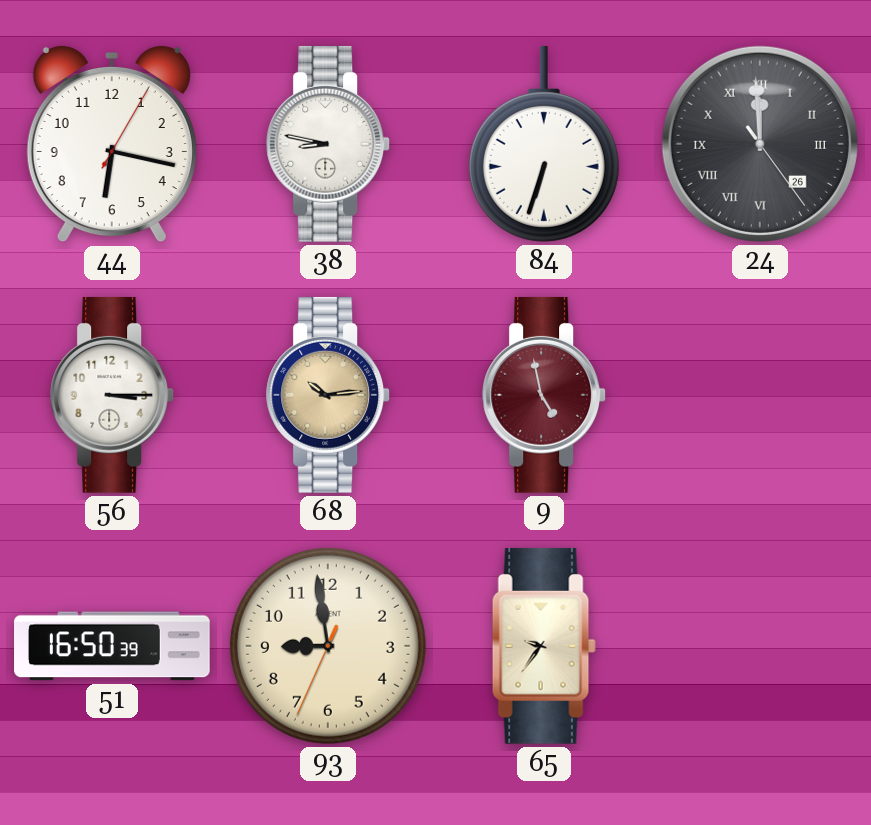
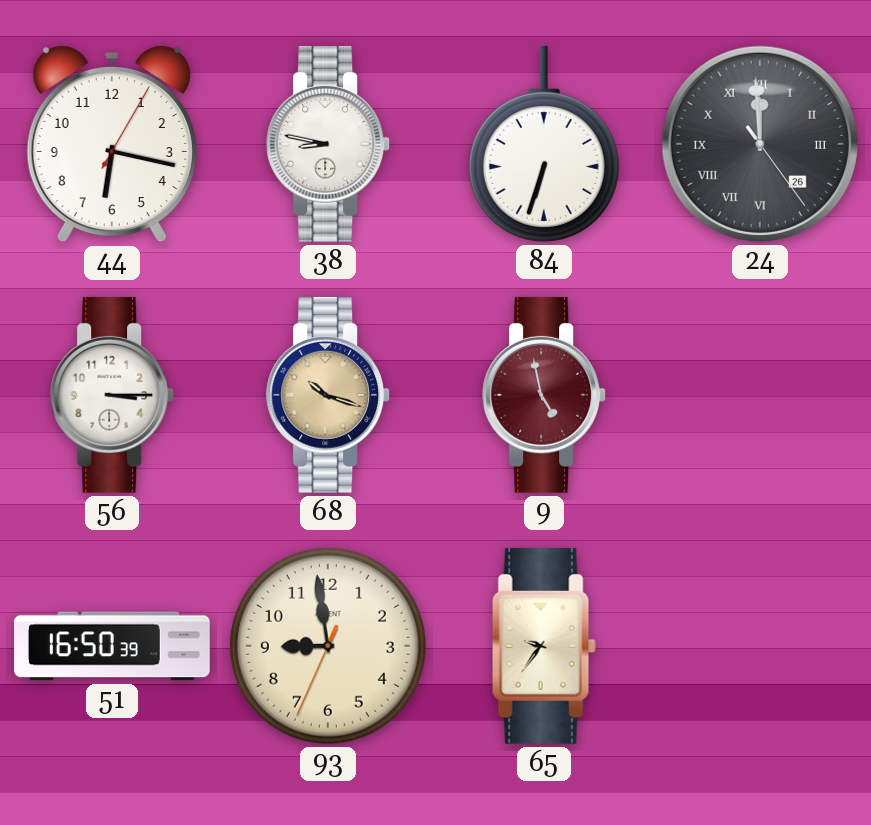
68: 10:14 -> 10:18 (329, 395)
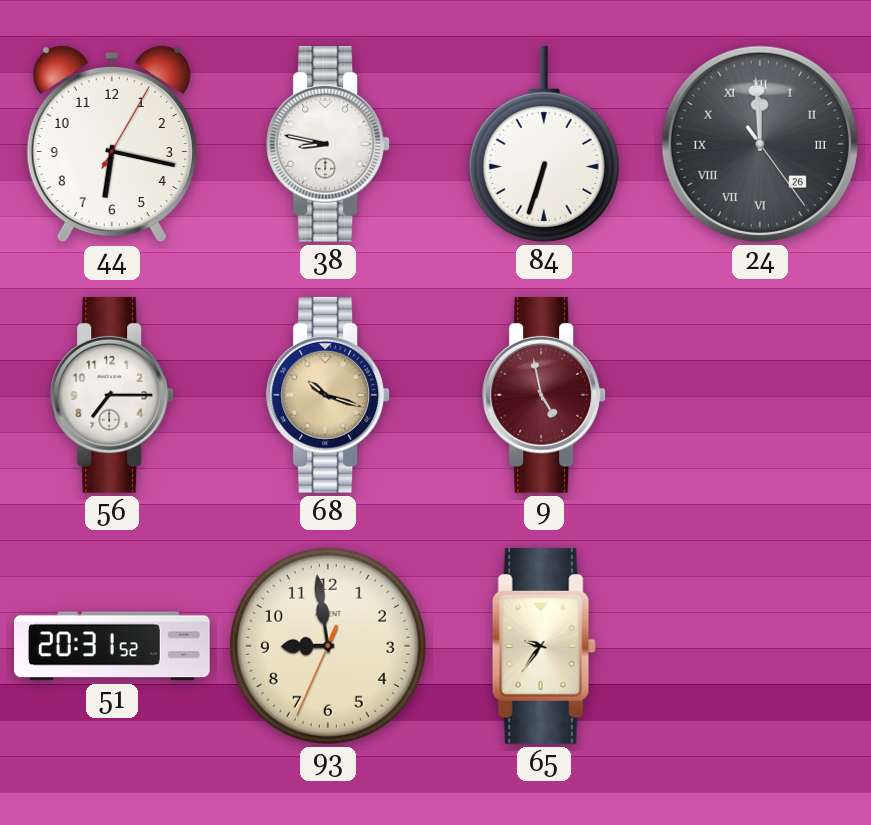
56: 3:15 -> 7:15 (113, 395)
51: 16:50 -> 20:31 (112, 646)
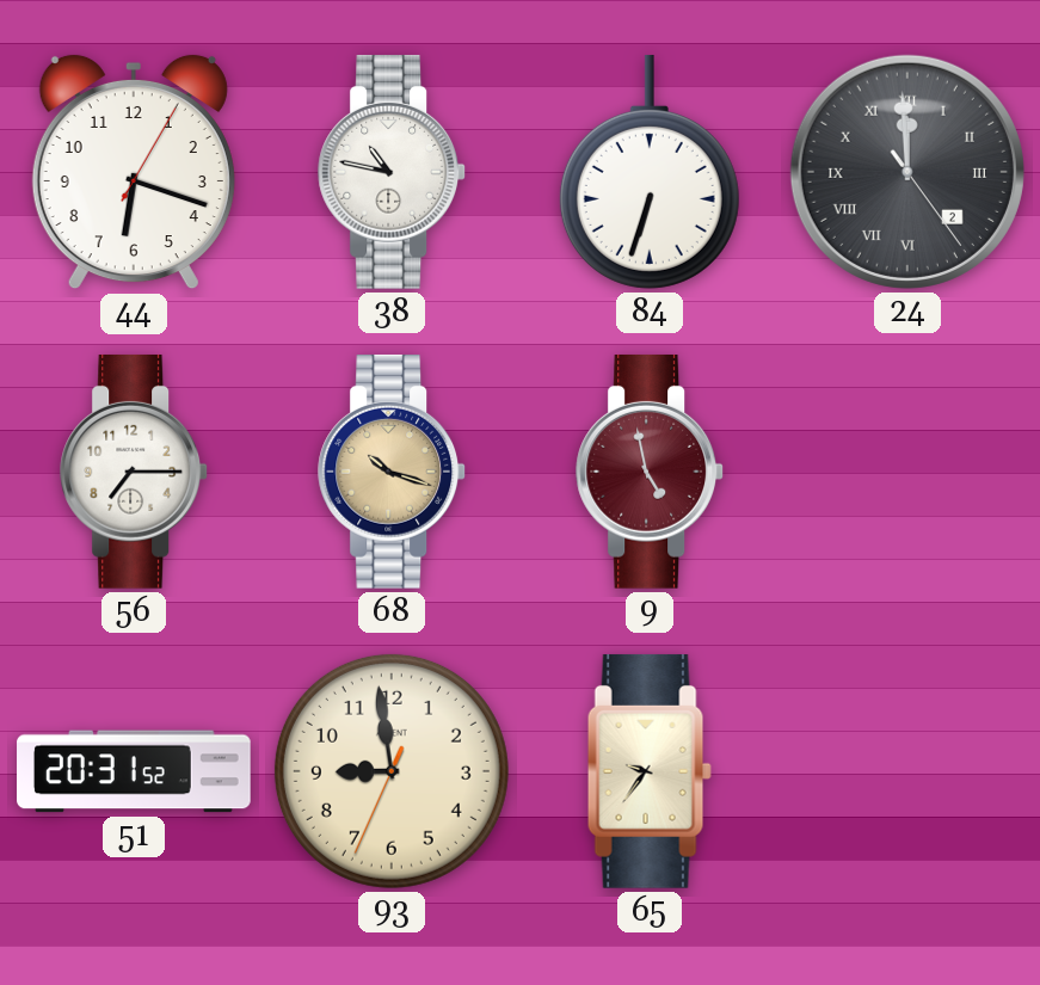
44: 6:17 -> 6:18 (134, 172)
38: 8:47 -> 10:47 (393, 172)
24 date: 26 -> 2 (907, 172)
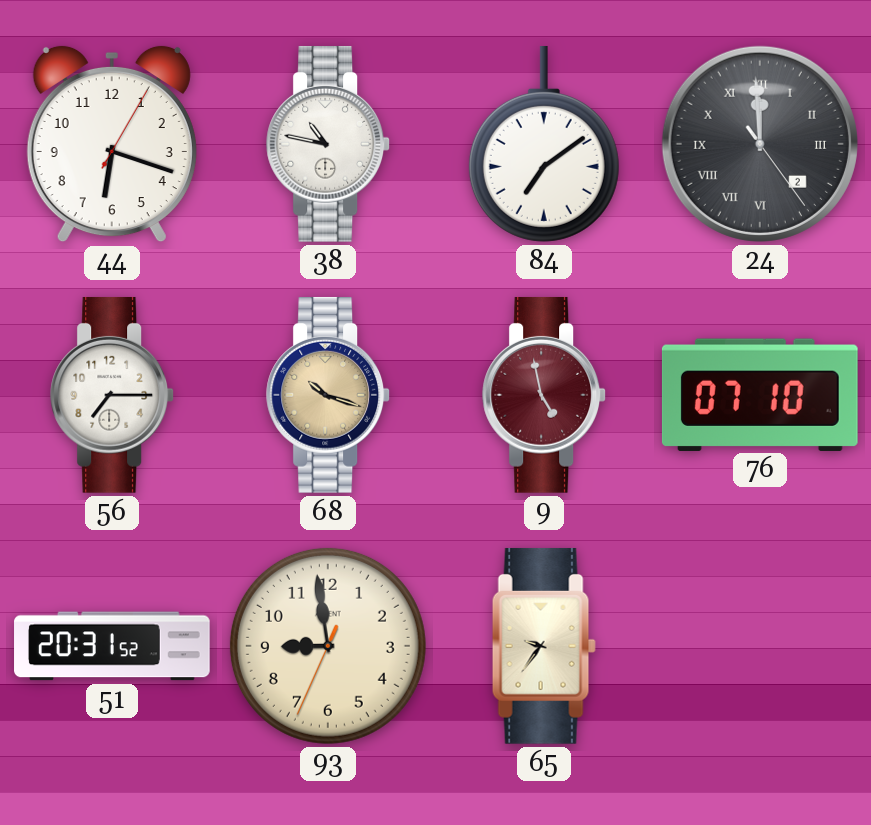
84: 6:33 -> 7:09 (544, 144)
76: none -> 07:10 (760, 394)
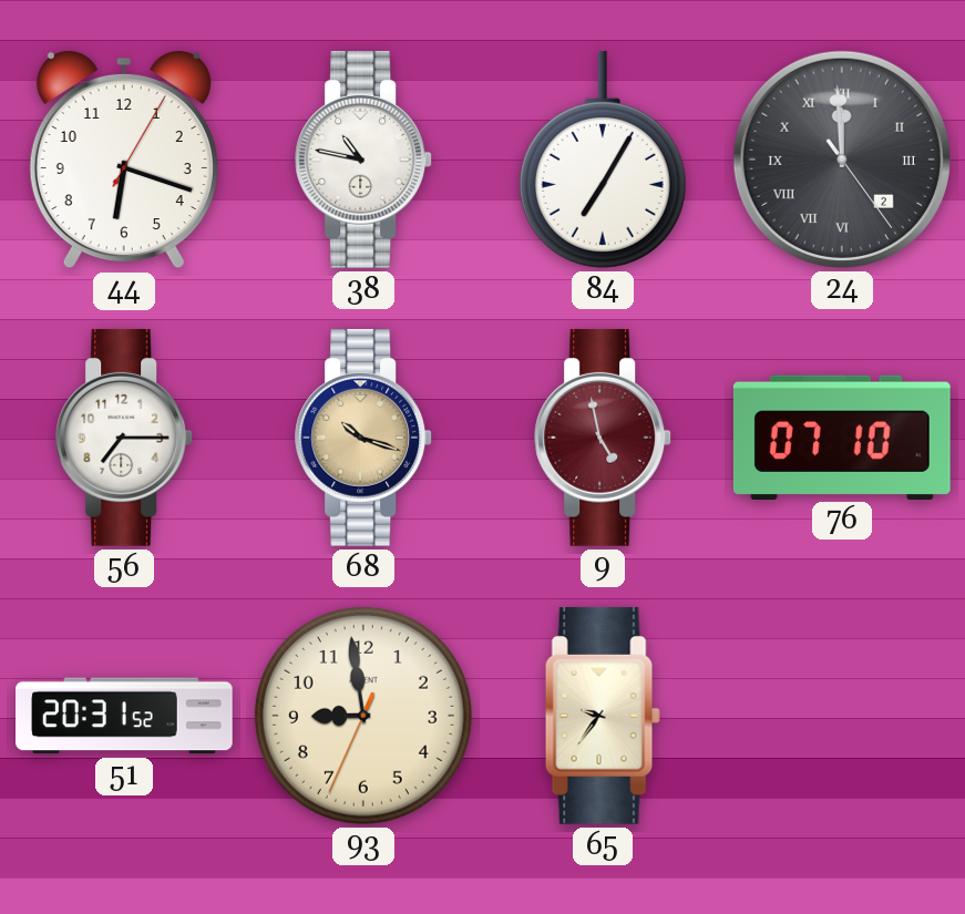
84: 7:09 -> 7:05 (603, 160)
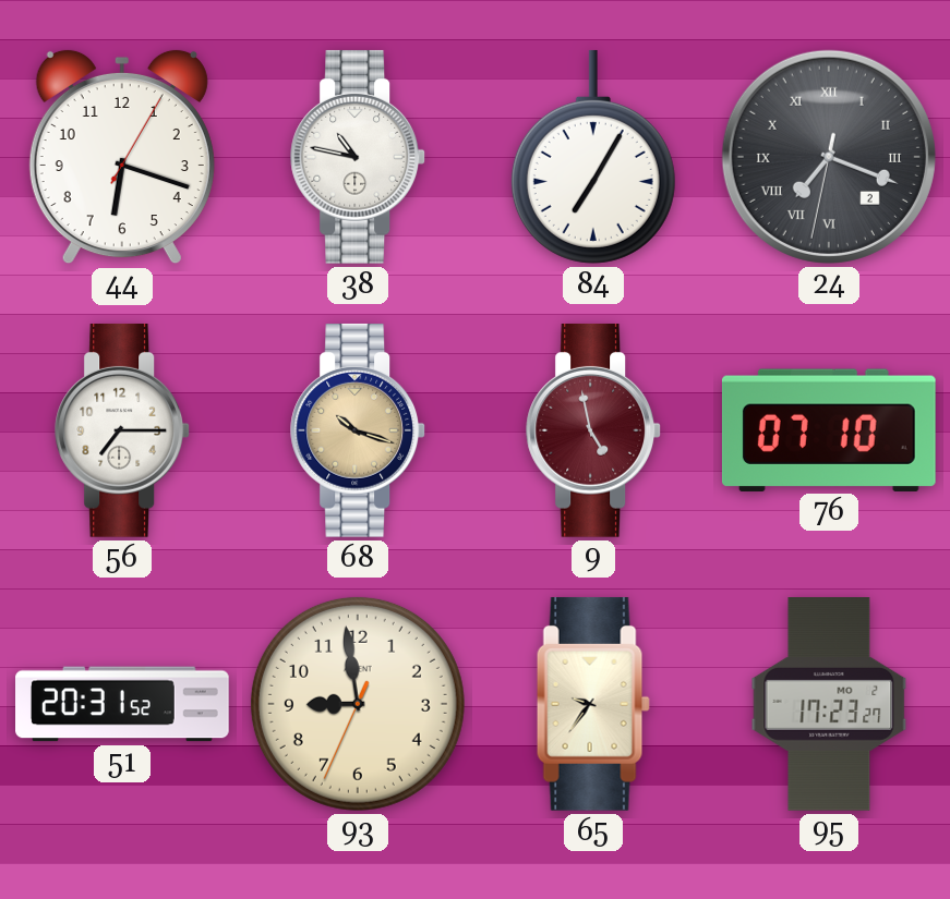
24: 11:59 -> 7:18 (829, 157)
95: none -> 17:23 (829, 705)
